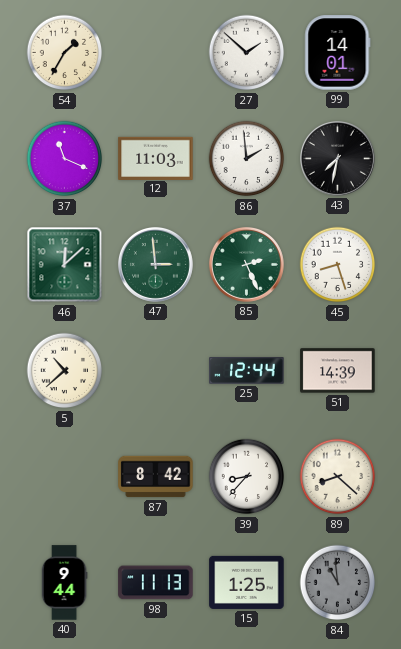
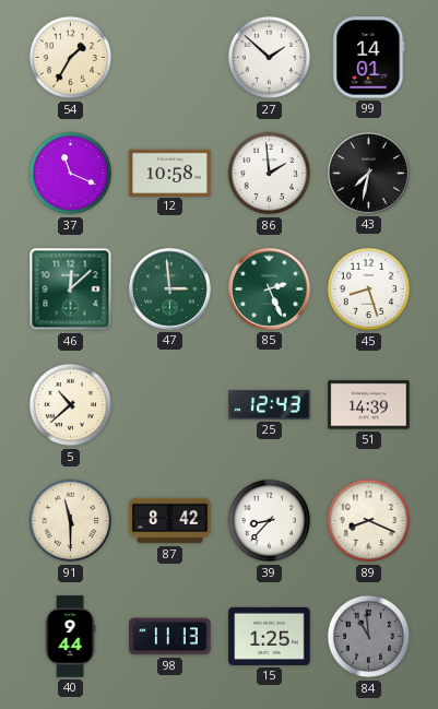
12: 11:03 -> 10:58 (170, 173)
25: 12:44 -> 12:43 (270, 405)
91: none -> 11:30 (71, 521)
89: 8:22 -> 8:19 (369, 521)
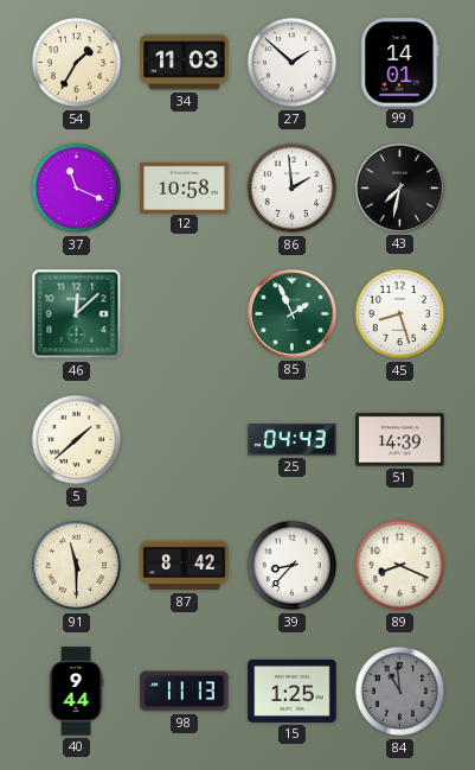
34: none -> 11:03 (185, 63)
47: 2:59 -> none (169, 288)
85: 2:26 -> 1:56 (291, 313)
5: 10:38 -> 1:38 (77, 440)
25: 12:43 -> 04:43 (293, 440)
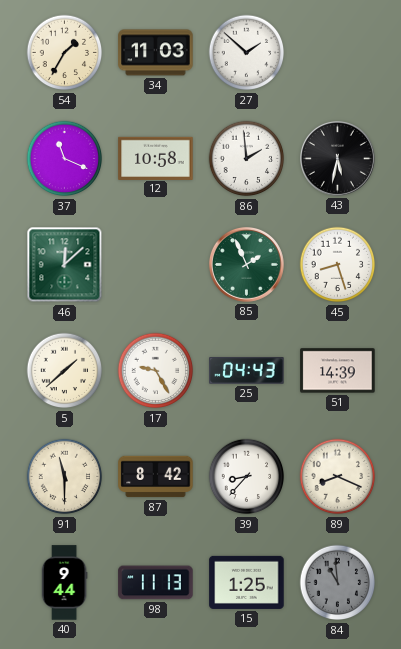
99: 14:01 -> none (400, 63)
43: 7:32 -> 5:32 (337, 158)
17: none -> 9:25 (156, 371)
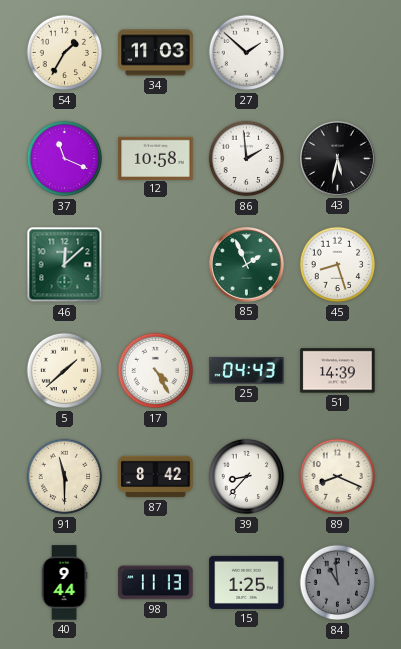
17: 9:25 -> 4:25 (156, 371)
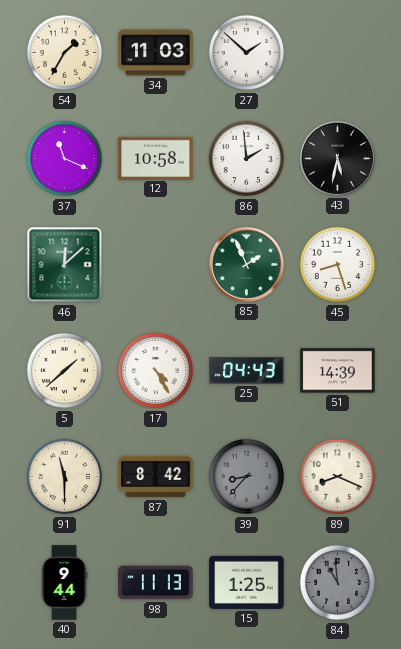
39 dial: white -> grey (247, 477)
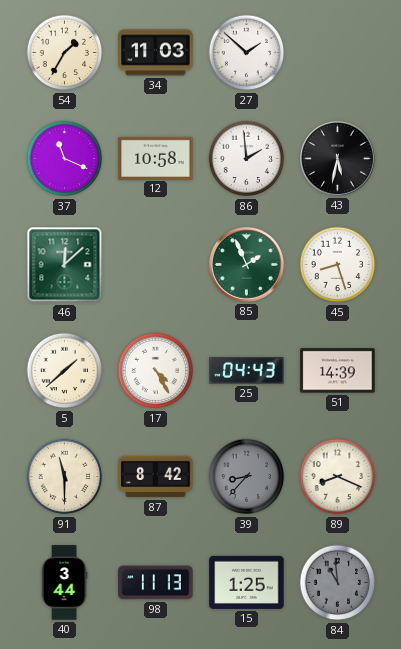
40: 9:44 -> 3:44 (64, 583)
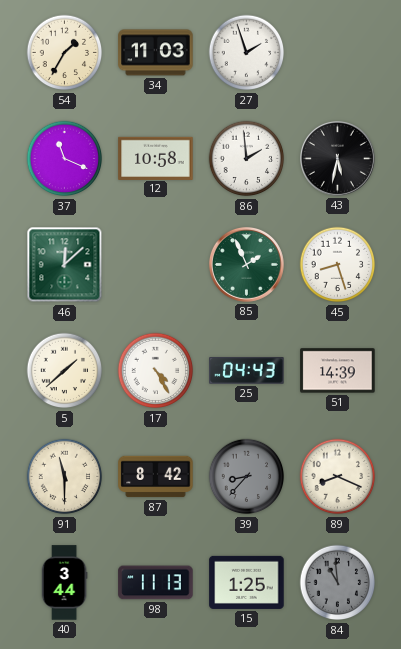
27: 1:52 -> 1:57 (247, 53)
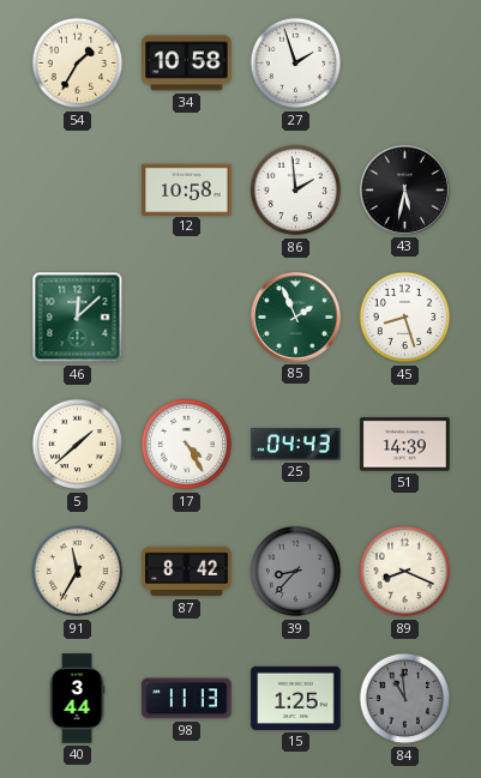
34: 11:03 -> 10:58 (187, 64)
37: 11:19 -> none (65, 159)
91: 11:30 -> 11:35 (78, 572)
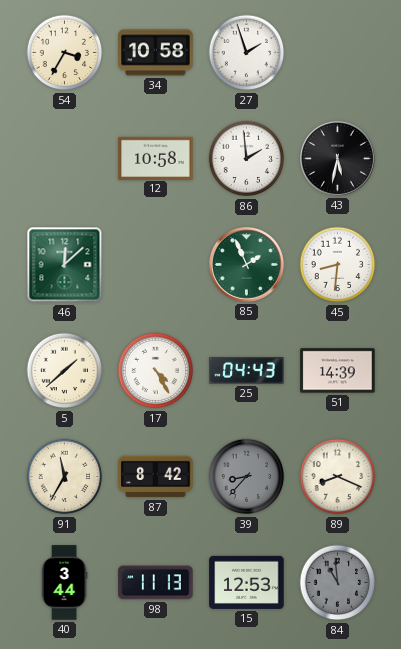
54: 1:35 -> 3:35 (65, 53)
45: 8:27 -> 8:31 (338, 265)
15: 1:25 -> 12:53 (247, 582)
